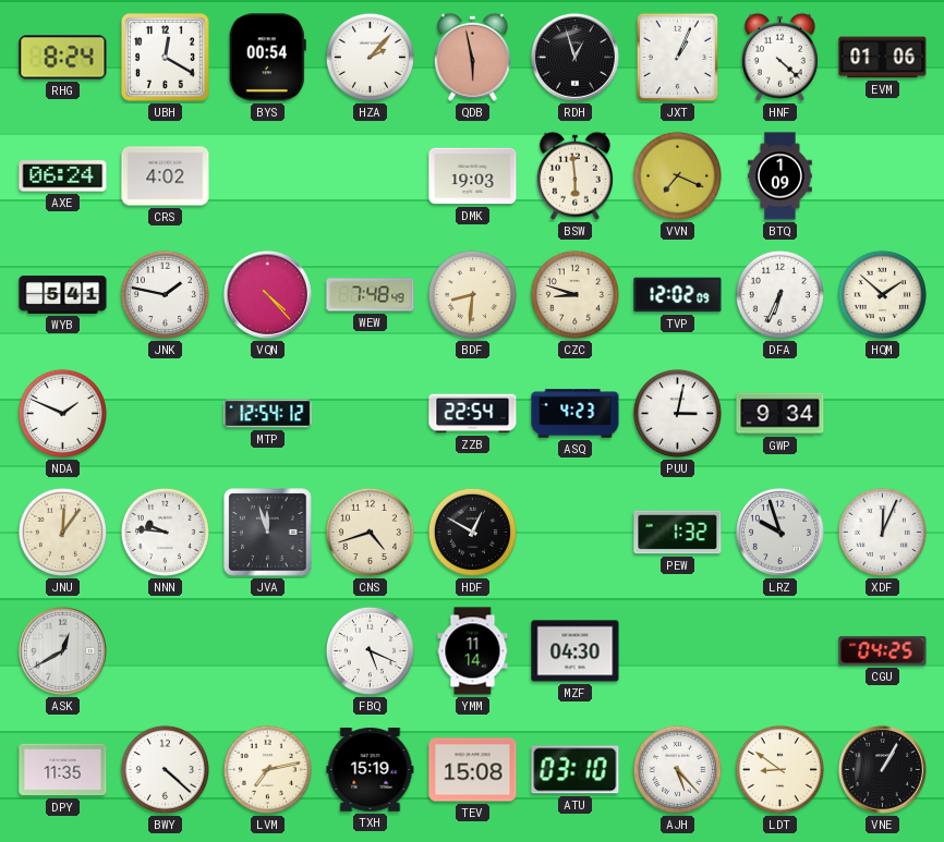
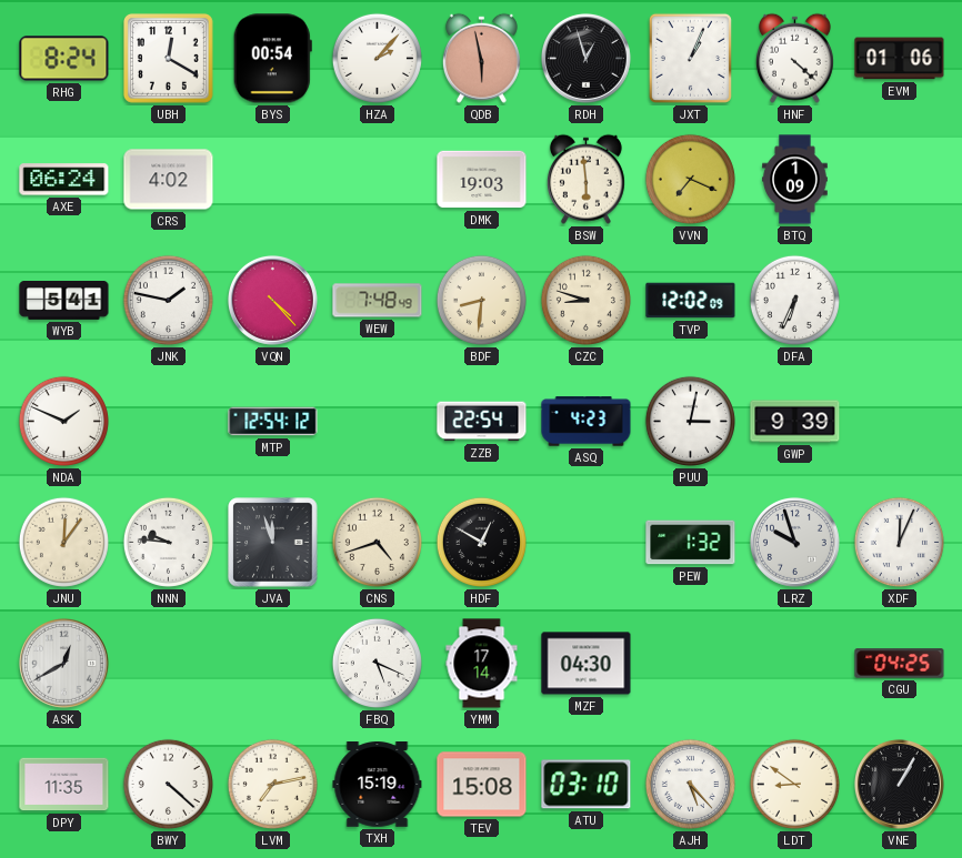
HQM: 1:52 -> none (882, 294)
GWP: 9:34 -> 9:39 (795, 422)
YMM: 11:14 -> 17:14 (482, 664)
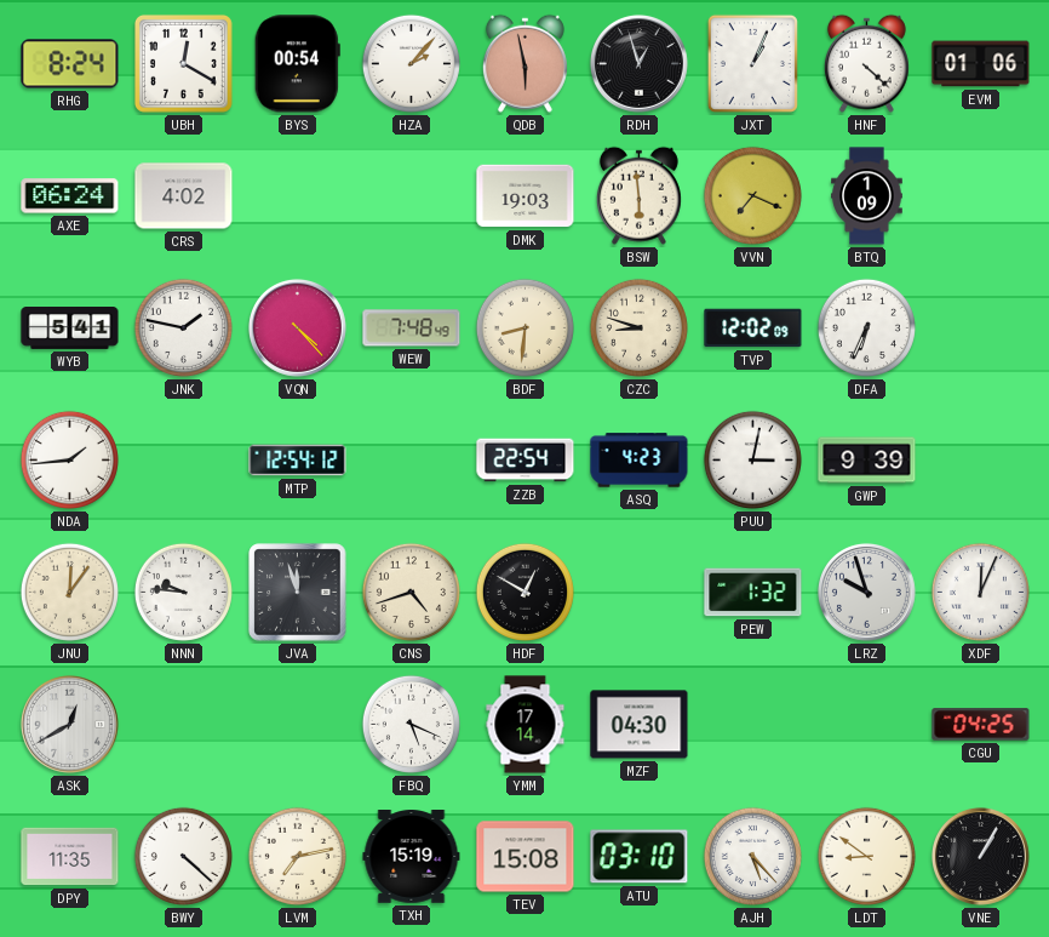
NDA: 1:49 -> 1:44 (69, 459)
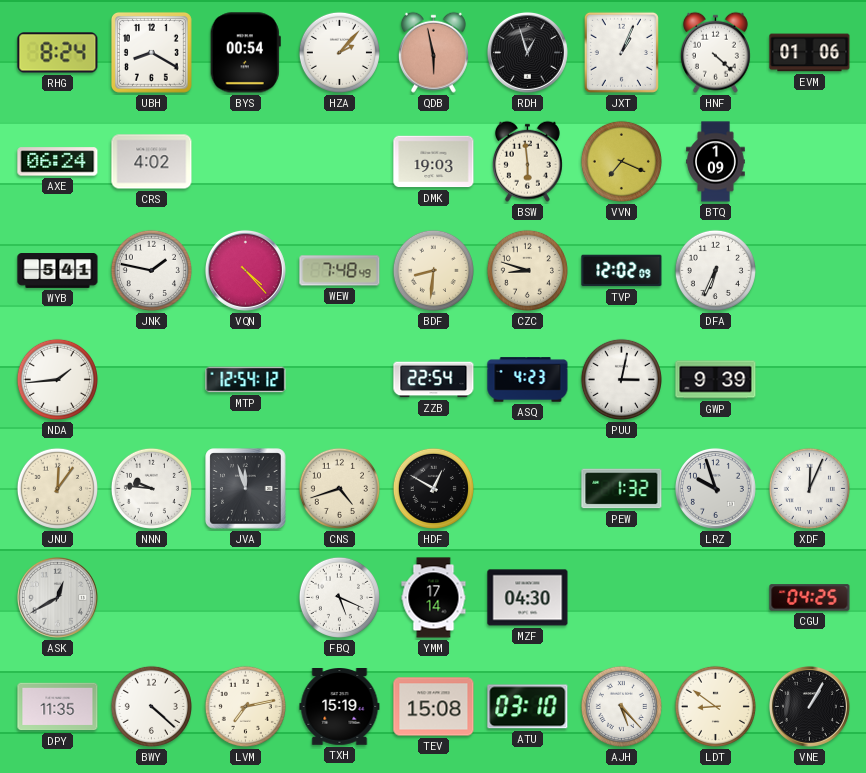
UBH: 12:20 -> 8:20 (151, 52)
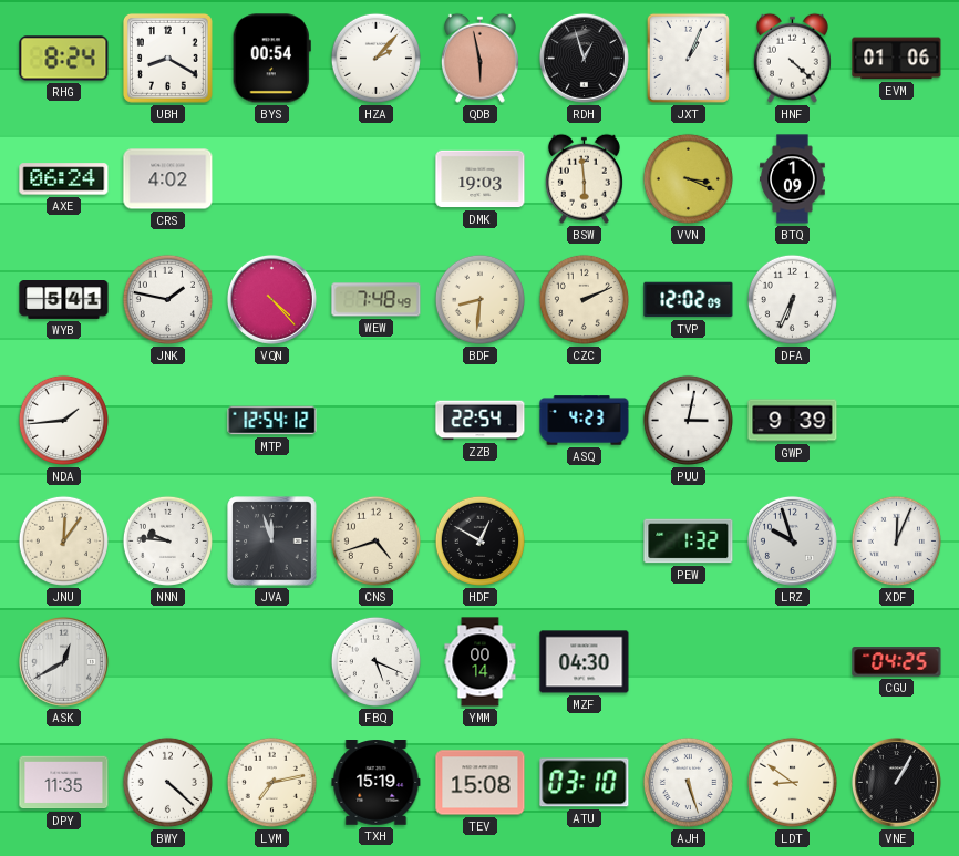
VVN: 7:19 -> 3:19 (688, 178)
CZC: 8:48 -> 2:11 (584, 299)
YMM: 17:14 -> 00:14 (481, 662)
AJH: 5:23 -> 5:27 (688, 782)
